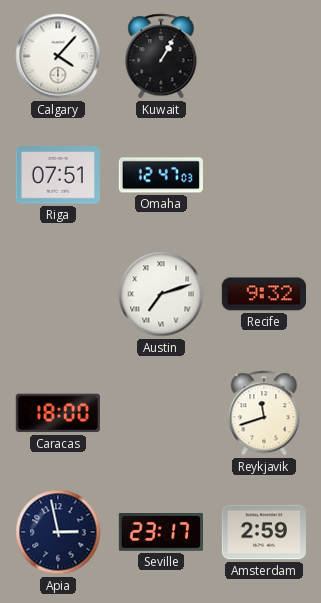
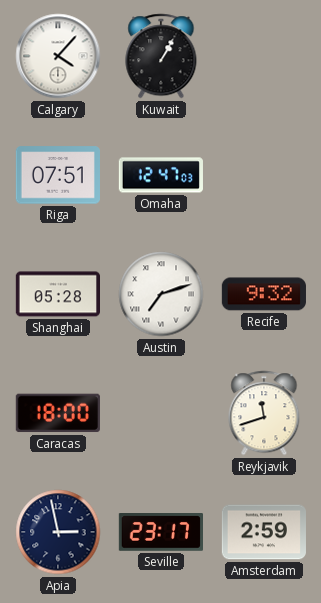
Shanghai: none -> 05:28 (57, 294)
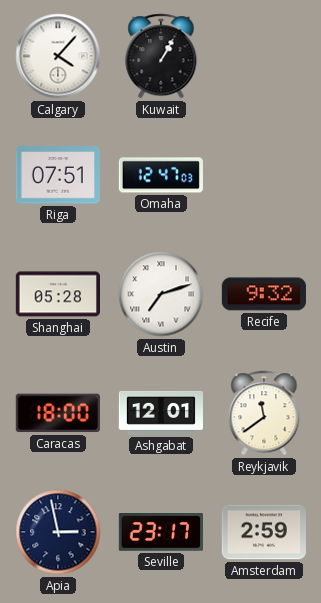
Ashgabat: none -> 12:01 (160, 413)
Reykjavik: 11:42 -> 11:39 (264, 413)
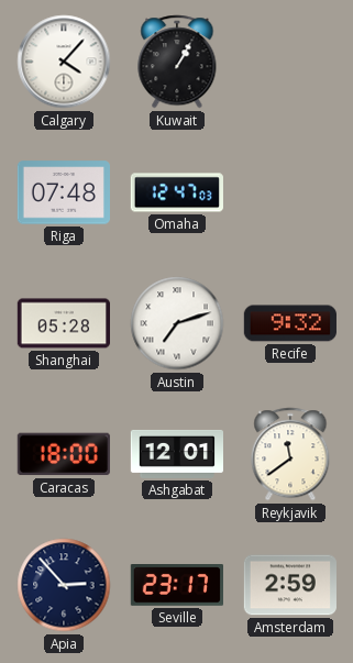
Riga: 07:51 -> 07:48 (64, 192)
Apia: 2:58 -> 2:53 (64, 585)
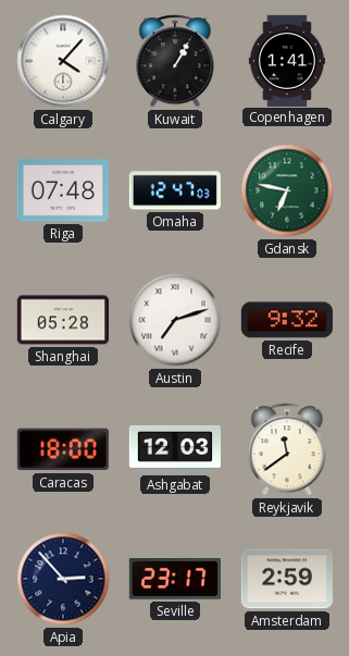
Copenhagen: none -> 1:41 (286, 60)
Gdansk: none -> 6:47 (287, 190)
Ashgabat: 12:01 -> 12:03 (174, 449)
